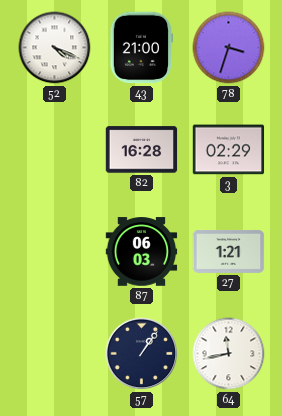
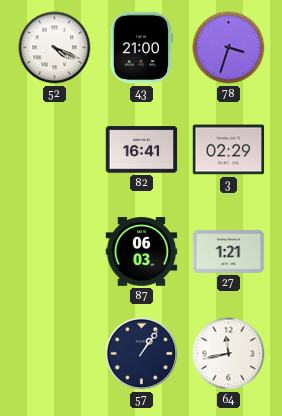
82: 16:28 -> 16:41 (142, 150)
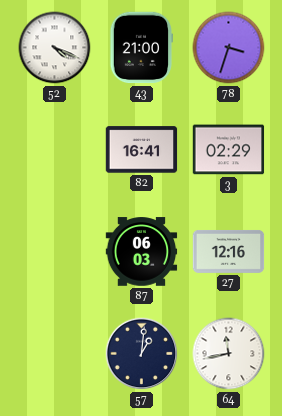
27: 1:21 -> 12:16 (229, 251)
57: 1:06 -> 1:01 (142, 354)
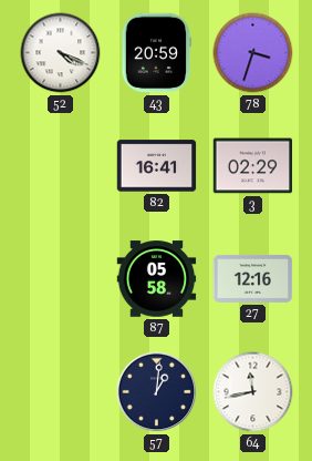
43: 21:00 -> 20:59 (155, 53)
87: 06:03 -> 05:58 (157, 279)
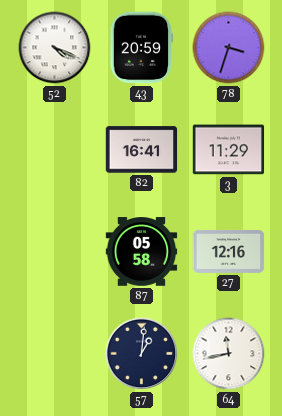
3: 02:29 -> 11:29 (229, 150)
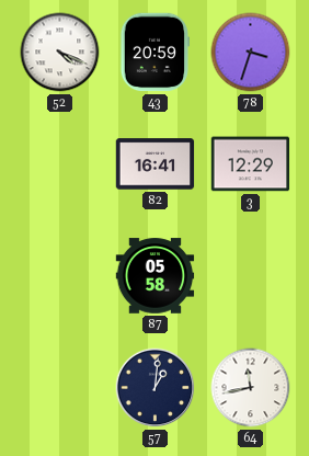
3: 11:29 -> 12:29 (251, 164)
27: 12:16 -> none (229, 251)
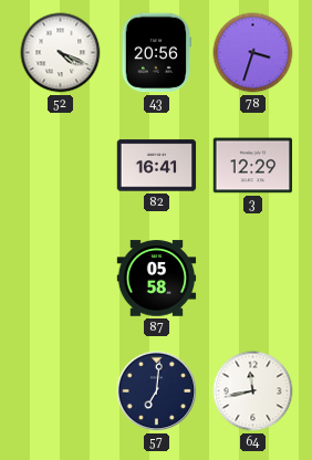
43: 20:59 -> 20:56 (155, 53)
57: 1:01 -> 7:01 (157, 391)
